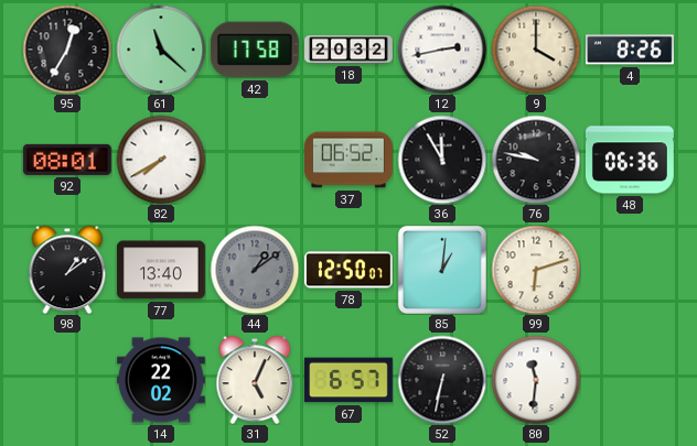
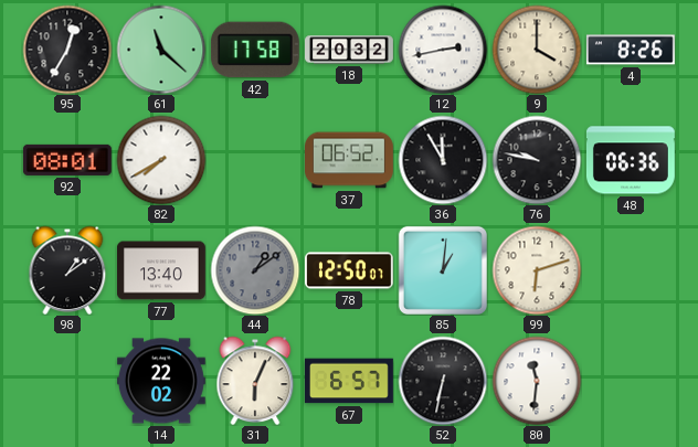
31: 5:04 -> 6:04 (255, 381)
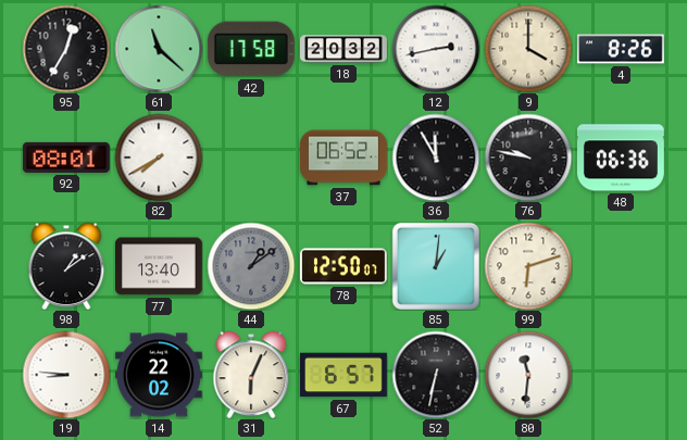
19: none -> 8:46 (66, 375)
